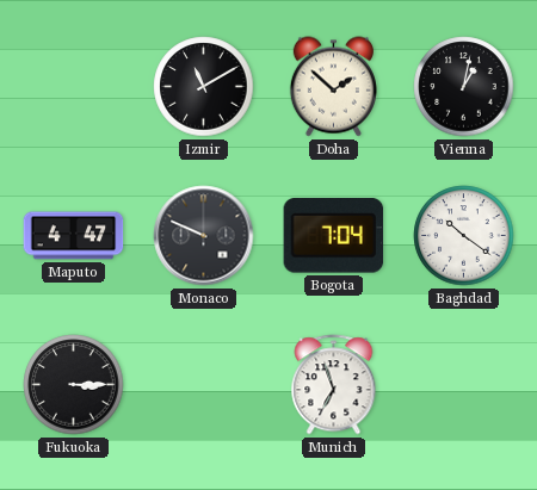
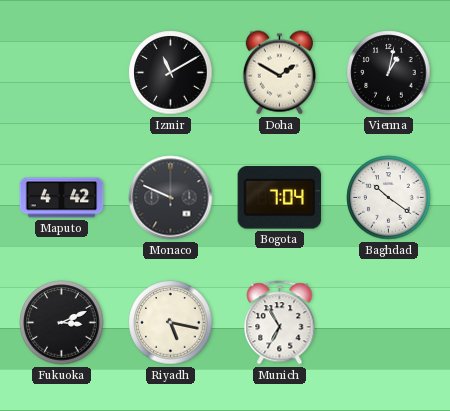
Doha: 1:52 -> 1:50 (279, 73)
Maputo: 4:47 -> 4:42 (62, 198)
Fukuoka: 3:15 -> 3:11 (62, 323)
Riyadh: none -> 5:17 (171, 323)
Munich: 6:57 -> 6:55 (280, 323)
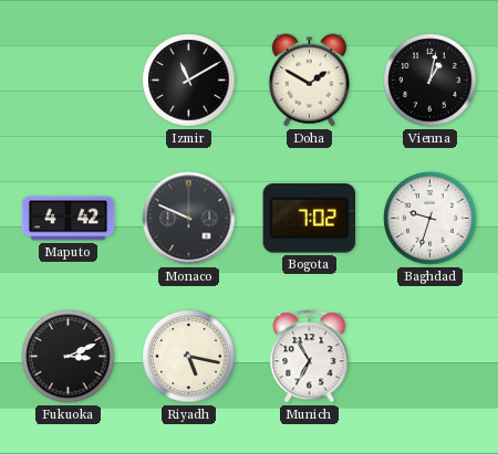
Bogota: 7:04 -> 7:02 (310, 219)
Baghdad: 10:21 -> 9:33 (430, 219)
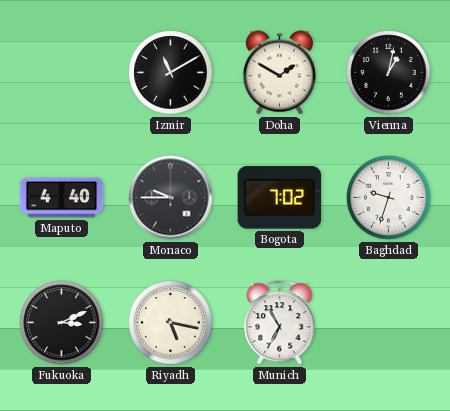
Maputo: 4:42 -> 4:40 (62, 198)
Monaco: 9:49 -> 9:45 (171, 198)
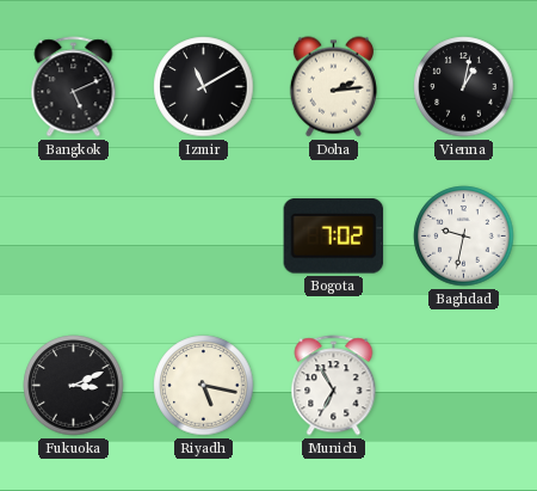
Bangkok: none -> 5:11 (74, 87)
Doha: 1:50 -> 2:14 (333, 87)
Maputo: 4:40 -> none (62, 198)
Monaco: 9:45 -> none (171, 198)
Baghdad: 9:33 -> 9:32 (464, 237)
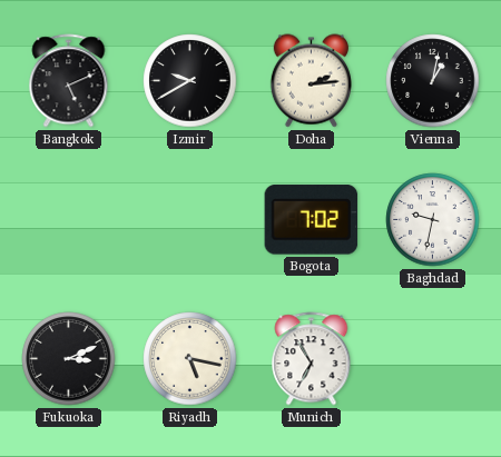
Izmir: 11:10 -> 9:40 (190, 81)
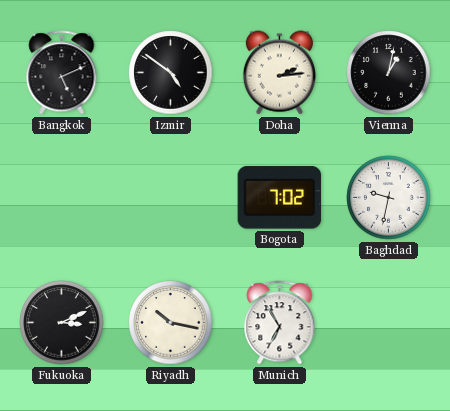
Izmir: 9:40 -> 4:51 (171, 73)
Riyadh: 5:17 -> 10:17 (171, 323)
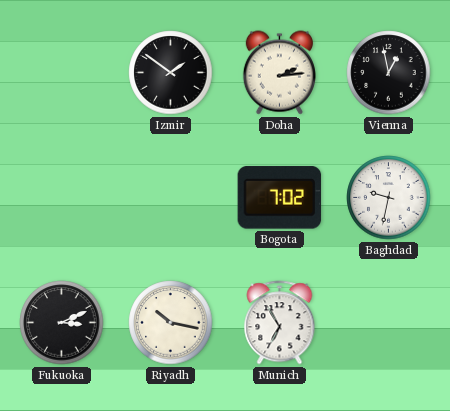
Bangkok: 5:11 -> none (62, 73)
Izmir: 4:51 -> 1:51 (171, 73)
Vienna: 1:02 -> 12:58 (389, 73)
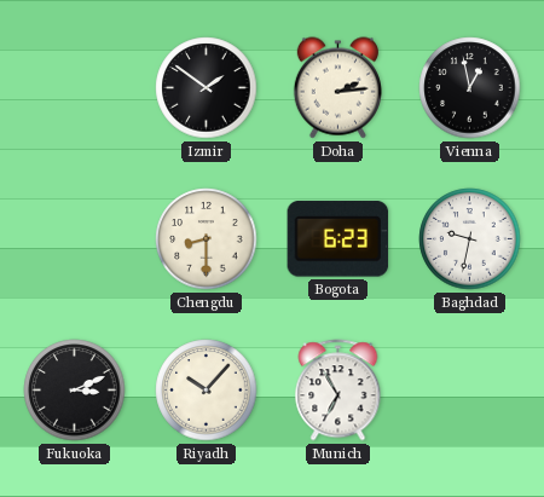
Chengdu: none -> 8:30 (207, 239)
Bogota: 7:02 -> 6:23 (338, 239)
Riyadh: 10:17 -> 10:07 (207, 391)
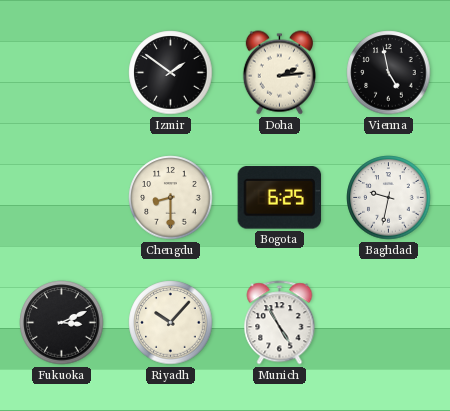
Vienna: 12:58 -> 4:58 (389, 73)
Bogota: 6:23 -> 6:25 (280, 198)
Munich: 6:55 -> 4:55 (280, 323)
